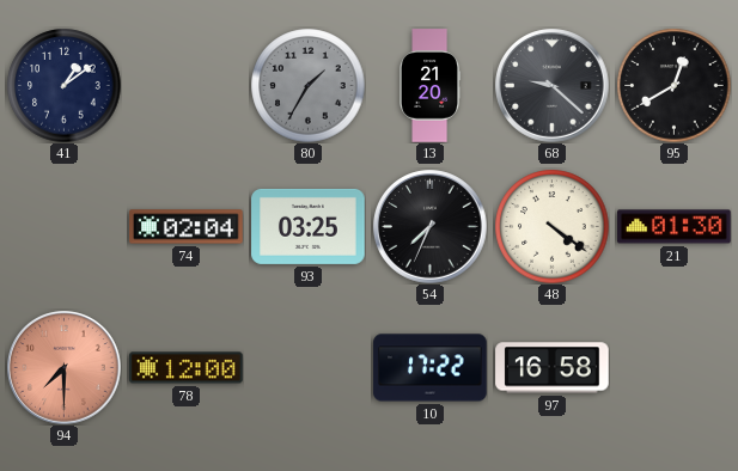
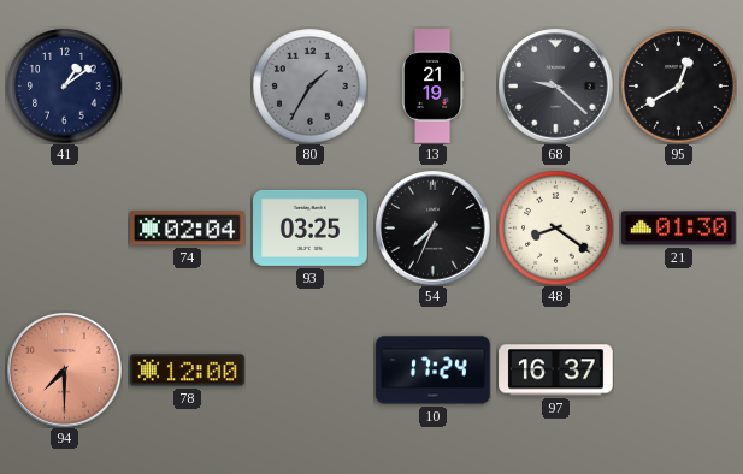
13: 21:20 -> 21:19 (432, 87)
48: 4:21 -> 8:21 (555, 227)
10: 17:22 -> 17:24 (434, 371)
97: 16:58 -> 16:37 (556, 371)
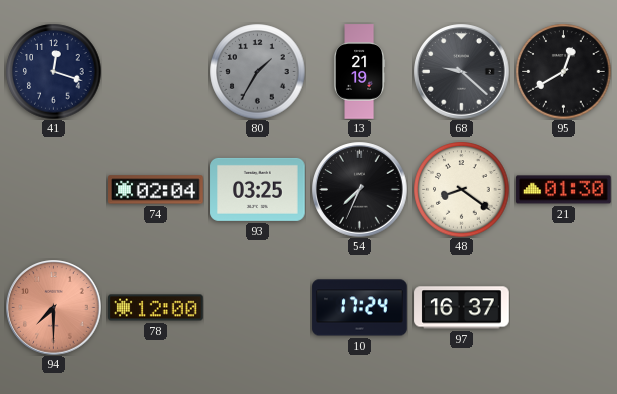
41: 1:09 -> 12:18 (53, 71)
